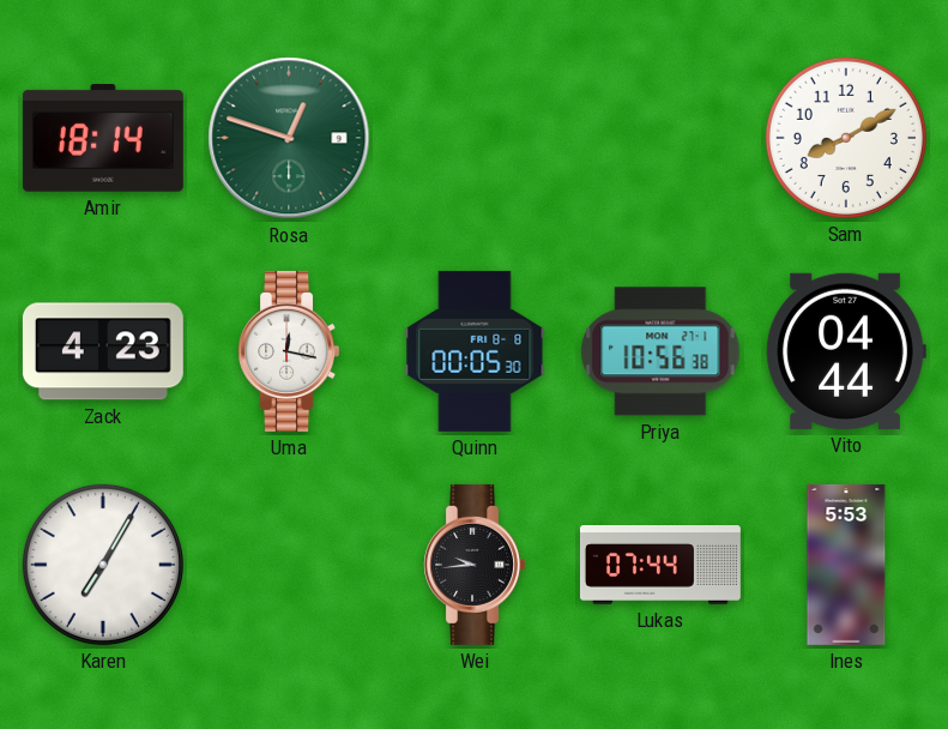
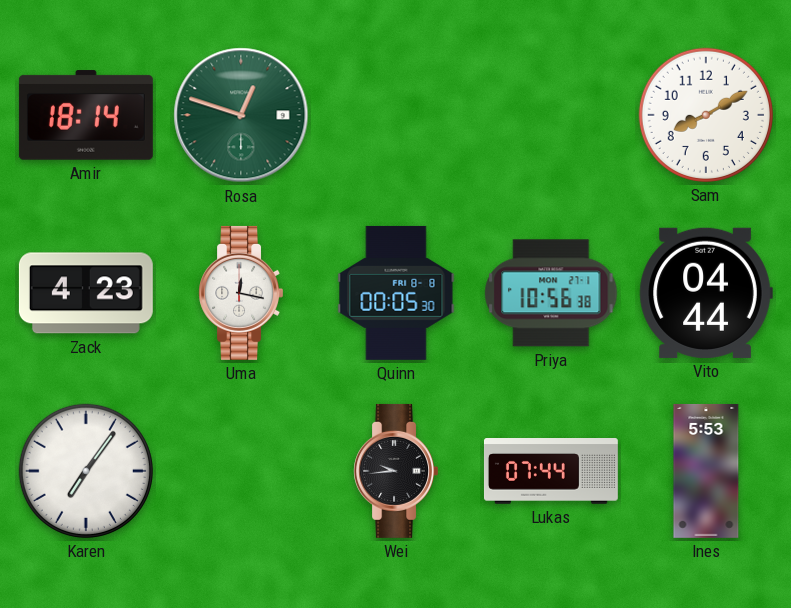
Karen: 7:05 -> 7:06 (86, 471)
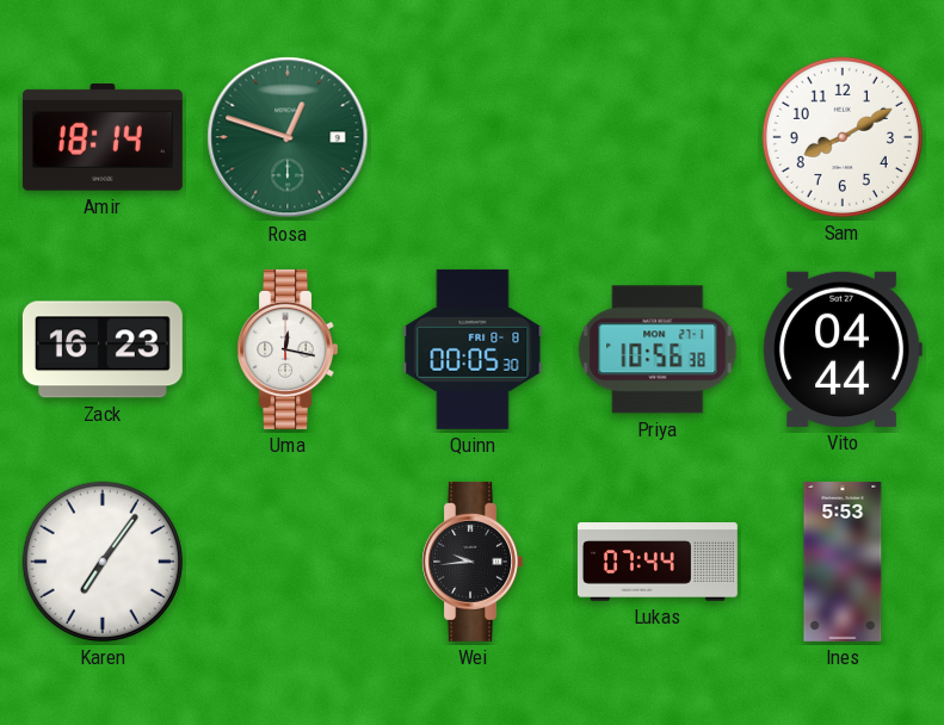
Zack: 4:23 -> 16:23 (103, 349)
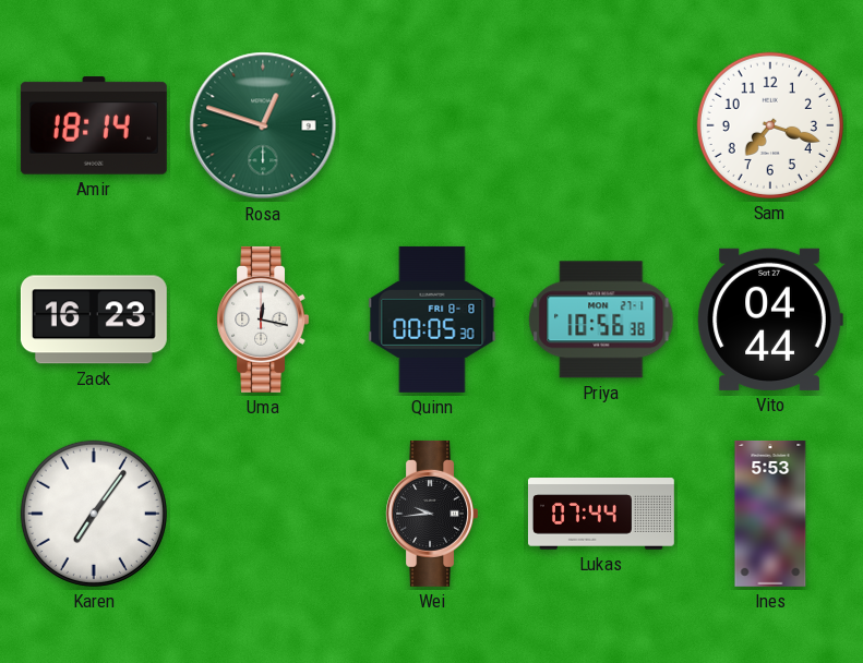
Sam: 8:10 -> 7:18 (770, 125)
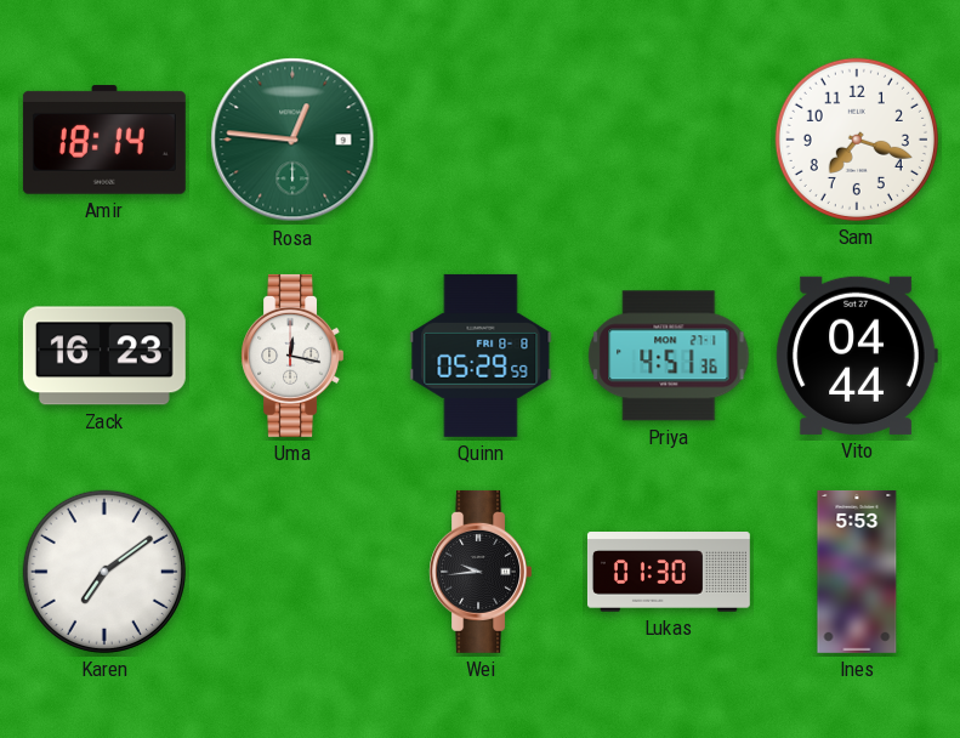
Rosa: 12:48 -> 12:46 (292, 140)
Quinn: 00:05 -> 05:29 (481, 356)
Priya: 10:56 -> 4:51 (669, 356)
Karen: 7:06 -> 7:09 (104, 572)
Lukas: 07:44 -> 01:30 (669, 572)
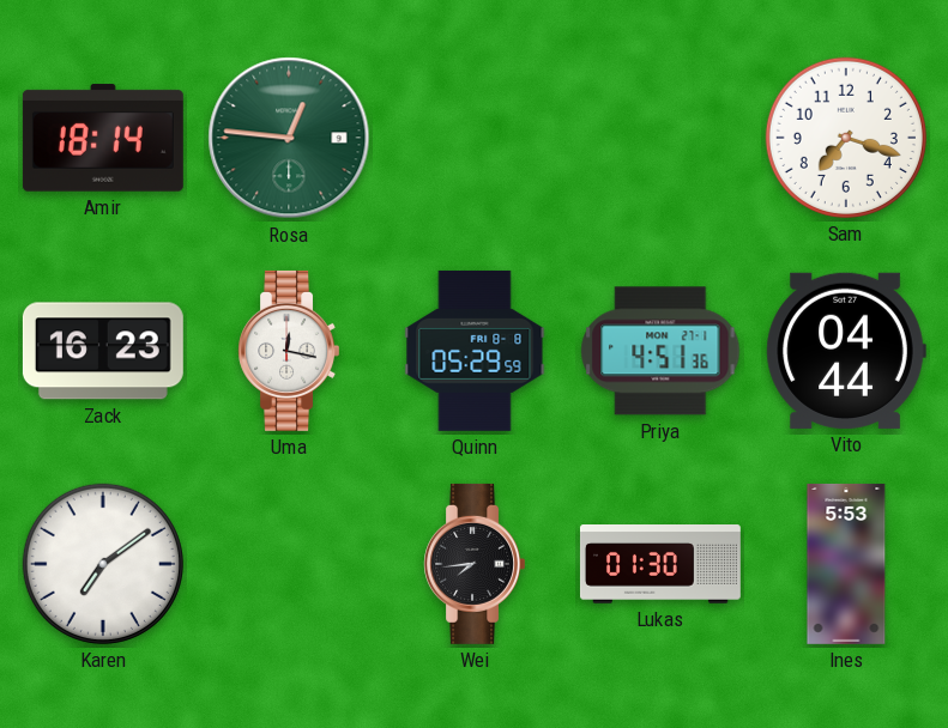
Wei: 9:44 -> 7:44 (473, 564)
